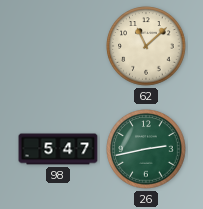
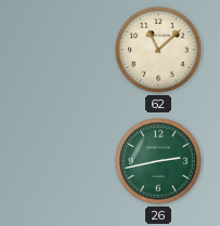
98: 5:47 -> none (58, 149)
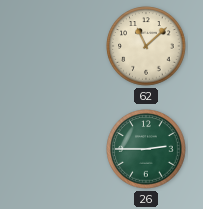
26: 2:43 -> 2:45 (146, 149)
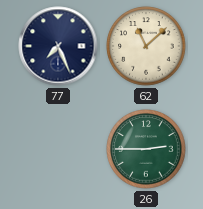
77: none -> 7:26 (58, 46)
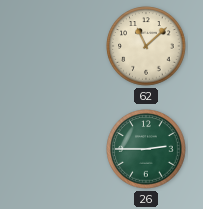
77: 7:26 -> none (58, 46)
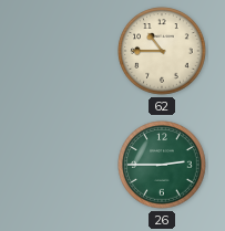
62: 11:08 -> 10:45 (162, 51)
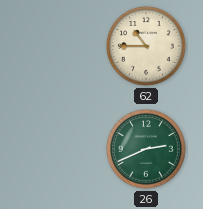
26: 2:45 -> 2:41 (146, 149)
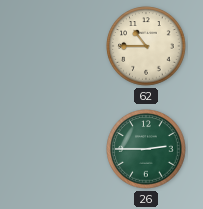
26: 2:41 -> 2:45 (146, 149)
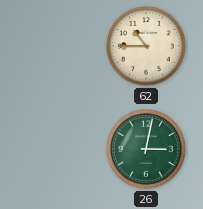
26: 2:45 -> 3:02 (146, 149)
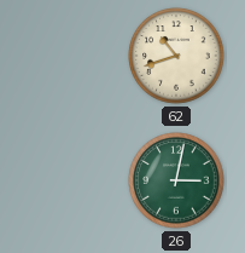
62: 10:45 -> 10:42 (176, 56)
